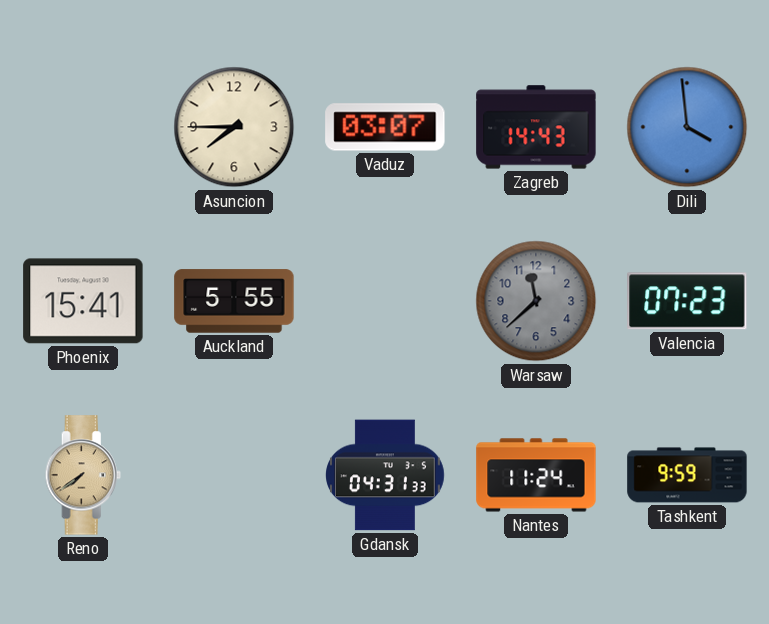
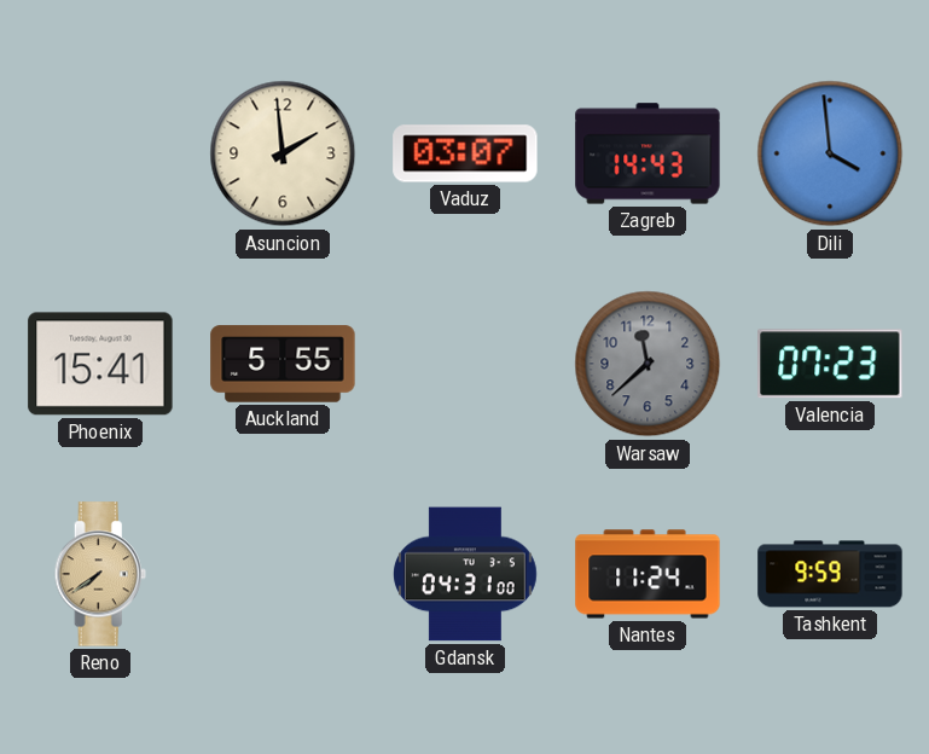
Asuncion: 7:45 -> 1:59 (283, 153)
Gdansk: 04:31:33 -> 04:31:00 (466, 574)
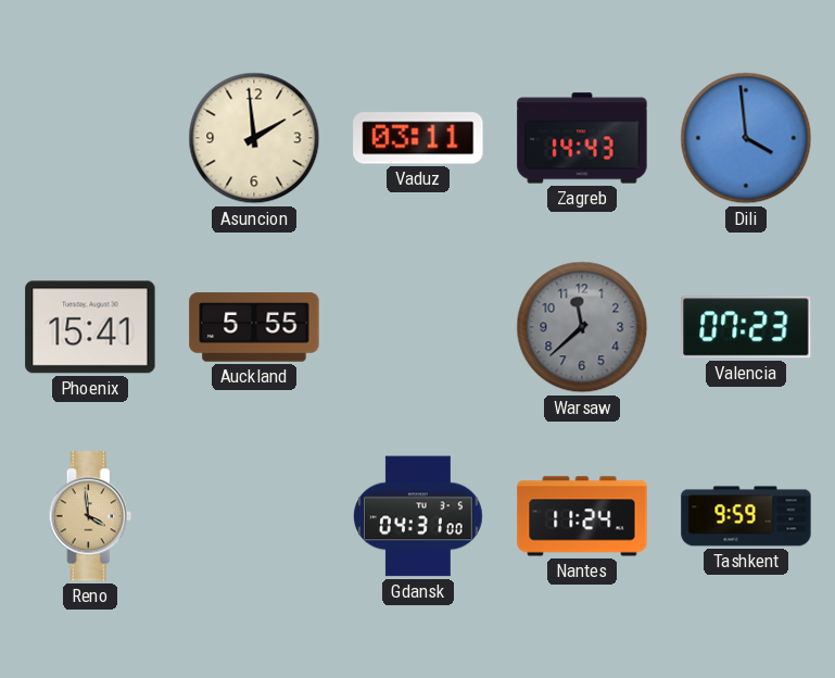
Vaduz: 03:07 -> 03:11 (418, 138)
Reno: 7:39 -> 3:59 (90, 516)
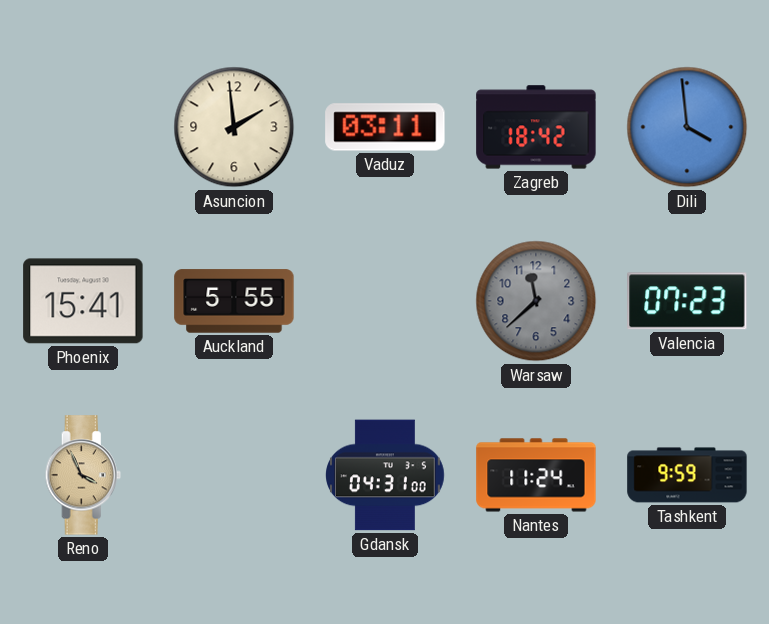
Zagreb: 14:43 -> 18:42 (536, 127)
Reno: 3:59 -> 3:56 (83, 475)
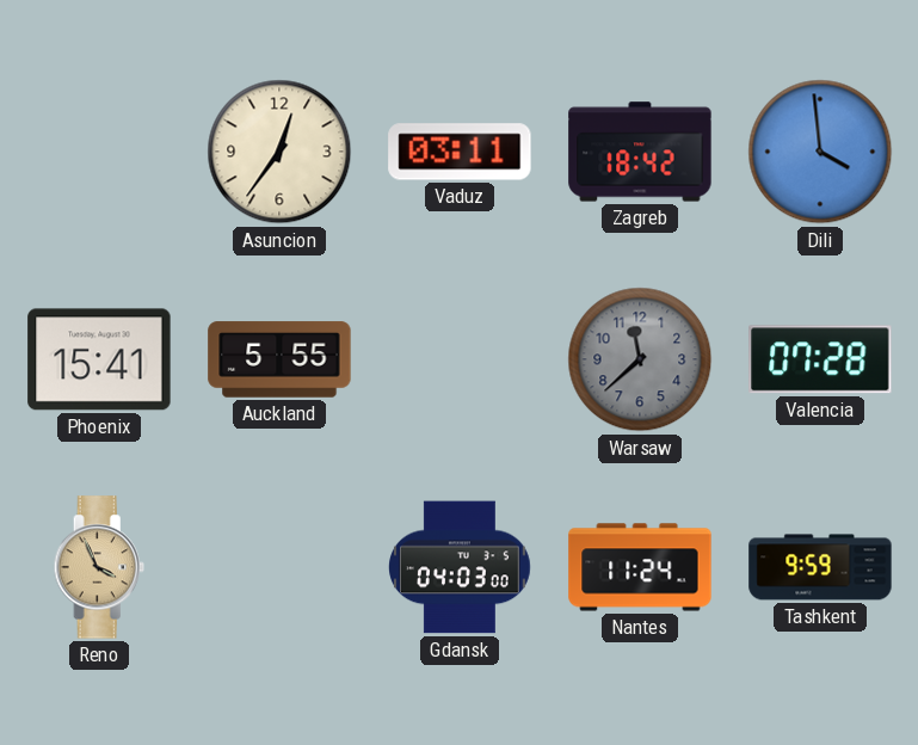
Asuncion: 1:59 -> 12:36 (279, 152)
Valencia: 07:23 -> 07:28 (820, 359)
Gdansk: 04:31 -> 04:03 (461, 567)
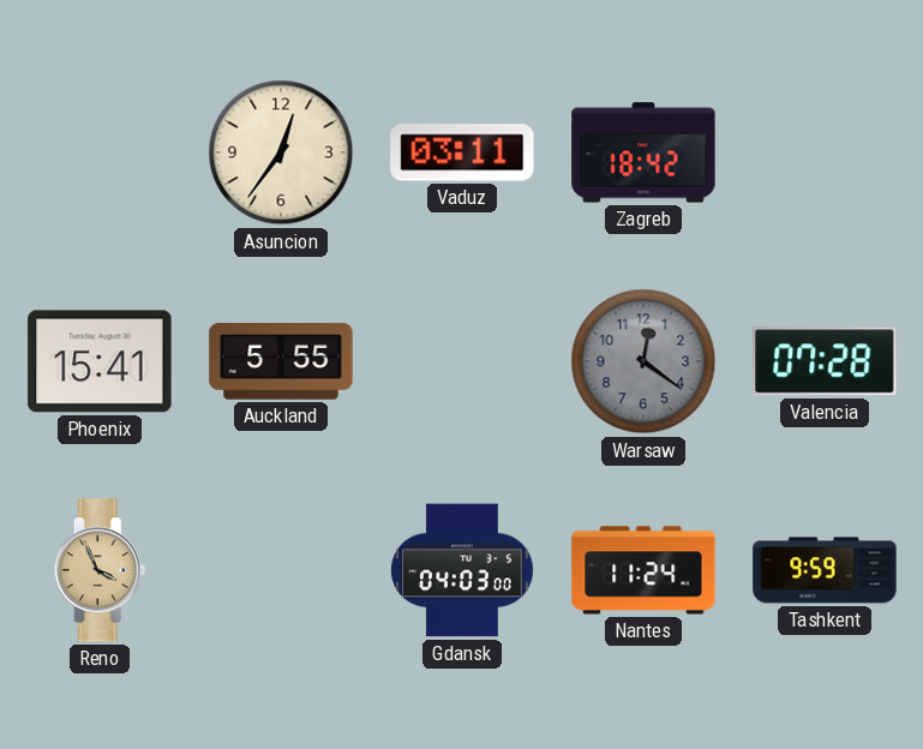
Dili: 3:59 -> none (820, 152)
Warsaw: 11:38 -> 12:21 (643, 361)
